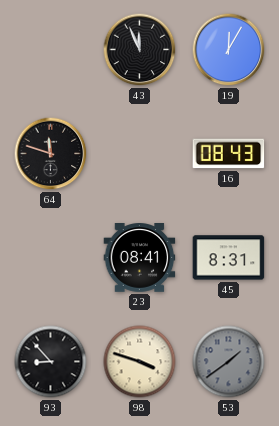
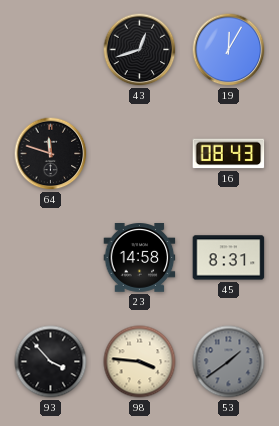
43: 11:56 -> 12:42 (140, 50)
23: 08:41 -> 14:58 (140, 258)
93: 8:53 -> 3:53 (51, 362)
98: 3:48 -> 3:46 (140, 362)
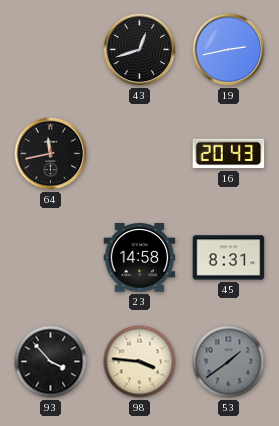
19: 12:05 -> 2:43 (229, 50)
64: 11:48 -> 11:43 (51, 154)
16: 08:43 -> 20:43 (229, 154)
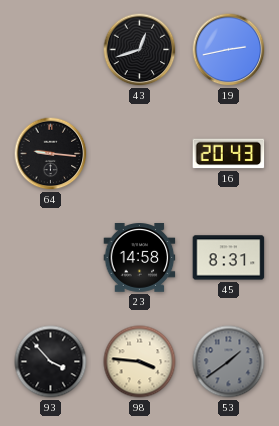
64: 11:43 -> 9:16 (51, 154)
